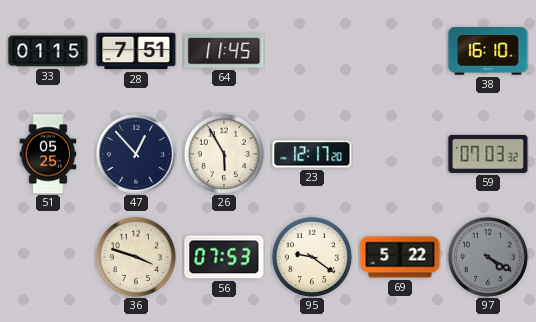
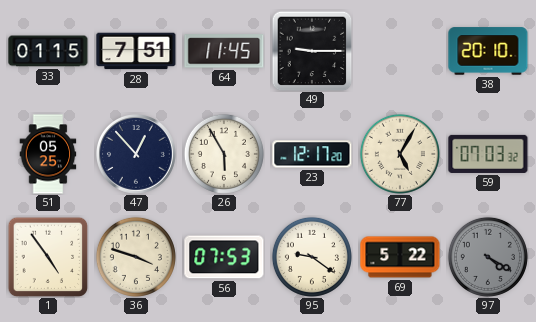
49: none -> 9:15 (312, 51)
38: 16:10 -> 20:10 (488, 51)
77: none -> 5:05 (400, 154)
1: none -> 4:54 (48, 257)
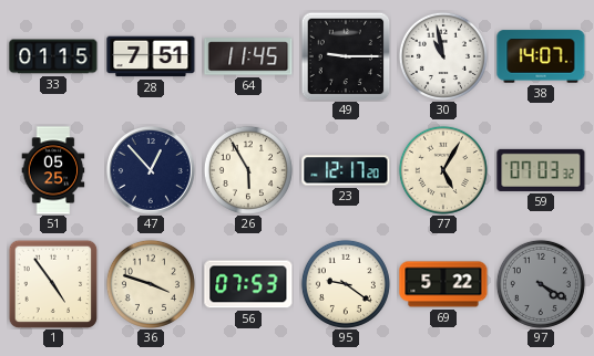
30: none -> 10:58 (443, 56)
38: 20:10 -> 14:07 (541, 56)
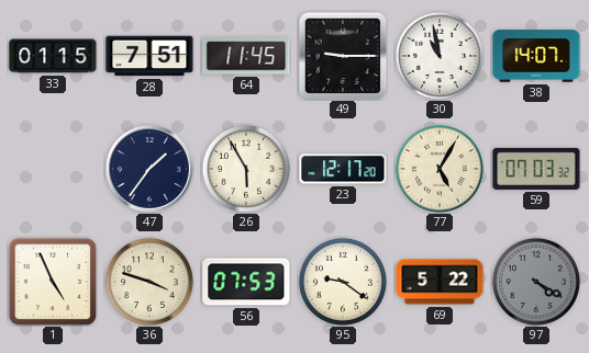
51: 05:25 -> none (53, 170)
47: 12:53 -> 1:36 (151, 170)
1: 4:54 -> 4:56 (53, 282)
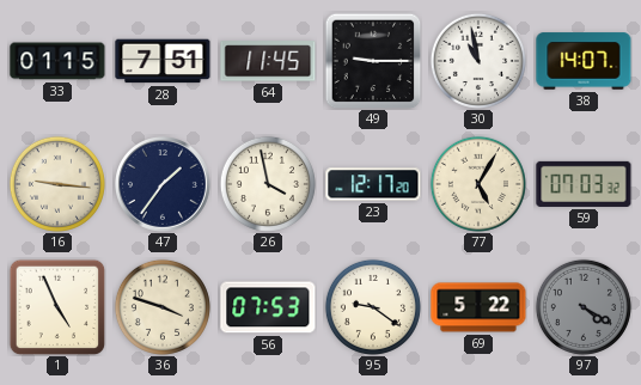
16: none -> 9:16 (57, 184)
26: 5:55 -> 3:58 (268, 184)
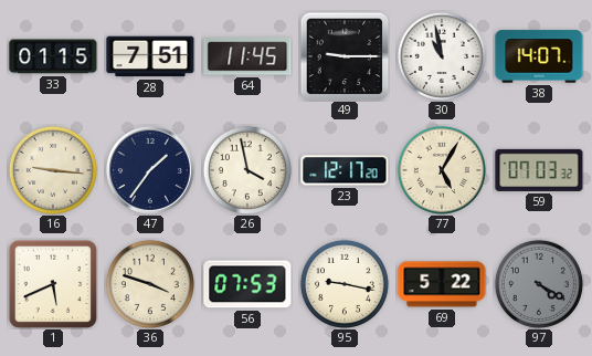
1: 4:56 -> 5:41 (53, 284)
95: 9:21 -> 9:17 (345, 284)
